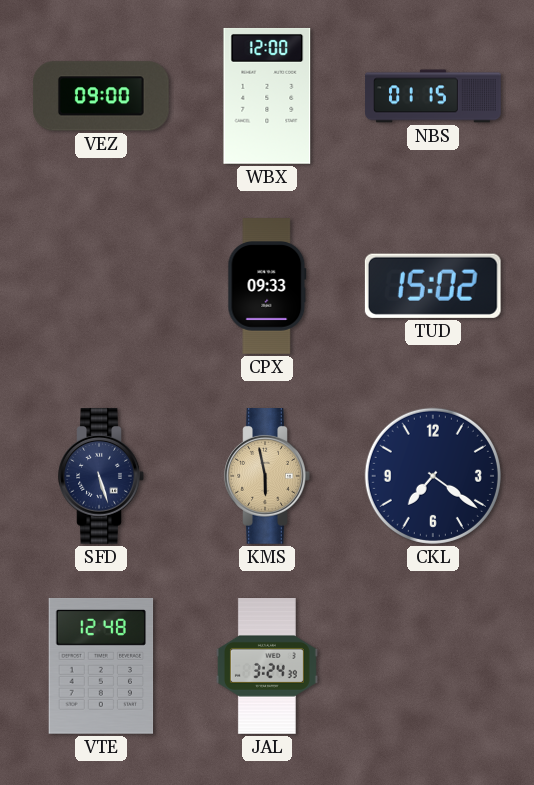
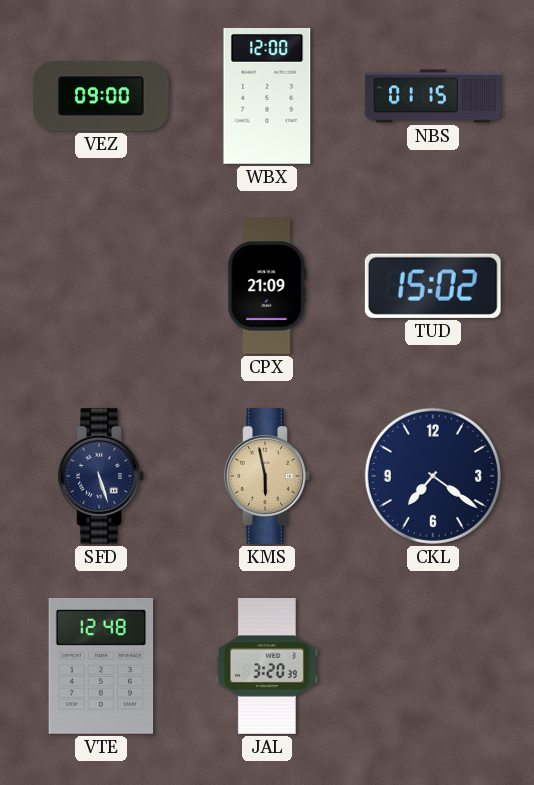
CPX: 09:33 -> 21:09 (267, 286)
JAL: 3:24 -> 3:20 (267, 666)
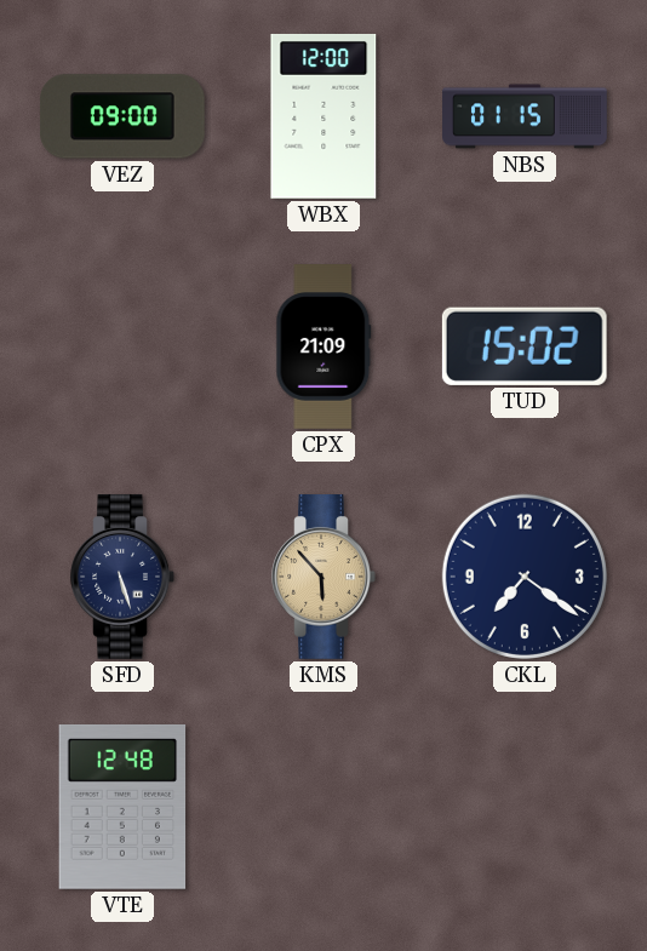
KMS: 5:58 -> 5:53 (323, 578)
JAL: 3:20 -> none (267, 666)
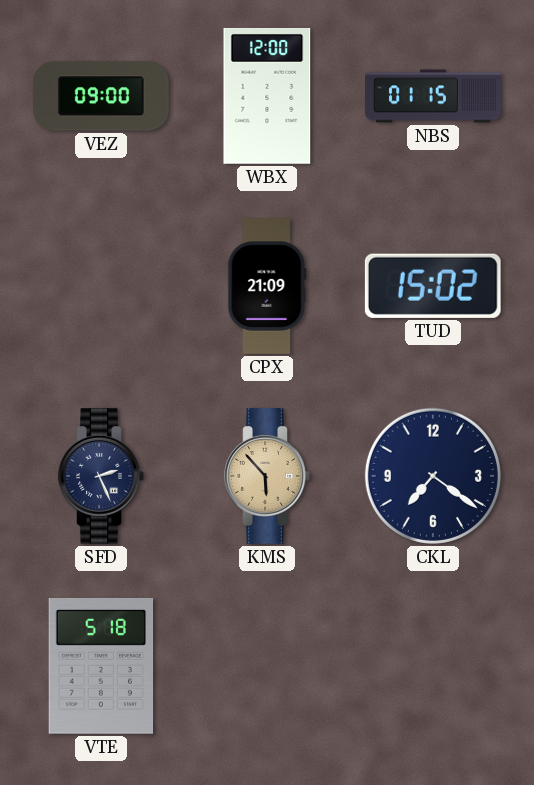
SFD: 5:27 -> 2:26 (101, 477)
VTE: 12:48 -> 5:18 (101, 666)
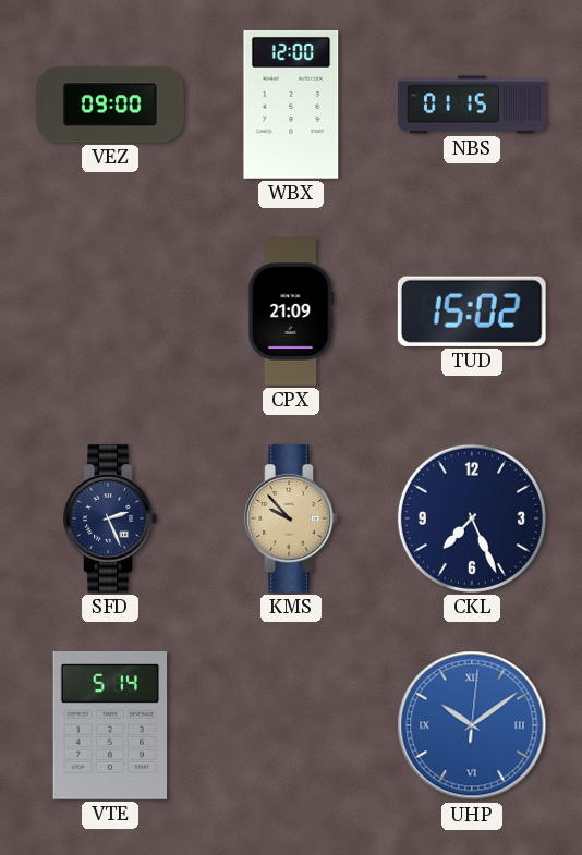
KMS: 5:53 -> 9:53 (291, 520)
CKL: 7:21 -> 7:26 (472, 518)
VTE: 5:18 -> 5:14 (110, 725)
UHP: none -> 10:09 (472, 725)
